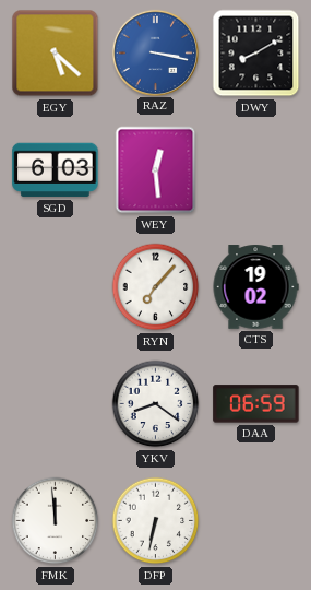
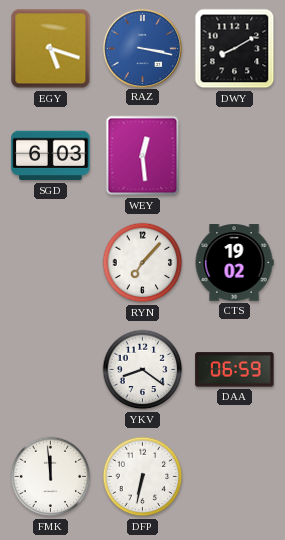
EGY: 5:22 -> 5:18 (51, 49)
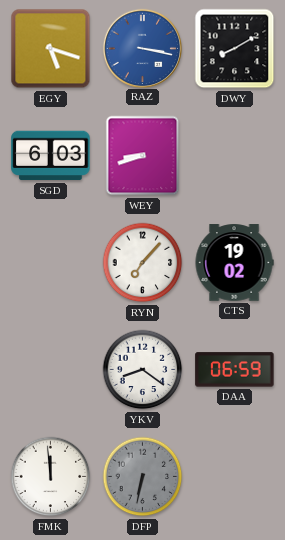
WEY: 12:29 -> 8:42 (143, 156)
DFP dial: white -> grey (143, 477)
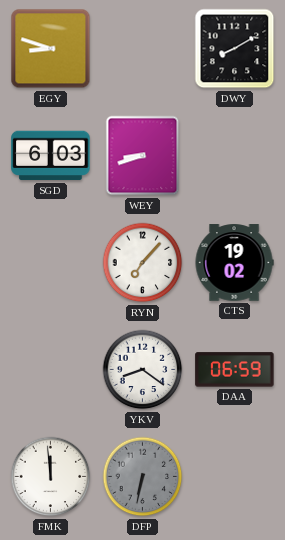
EGY: 5:18 -> 8:48 (51, 49)
RAZ: 3:17 -> none (142, 48)
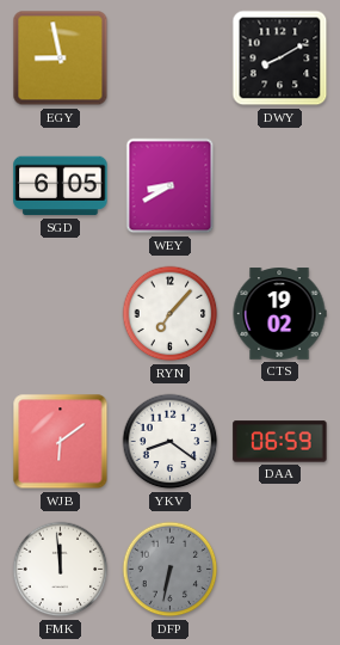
EGY: 8:48 -> 8:58 (61, 59)
SGD: 6:03 -> 6:05 (61, 186)
WEY: 8:42 -> 8:40 (171, 186)
WJB: none -> 6:09 (61, 442)
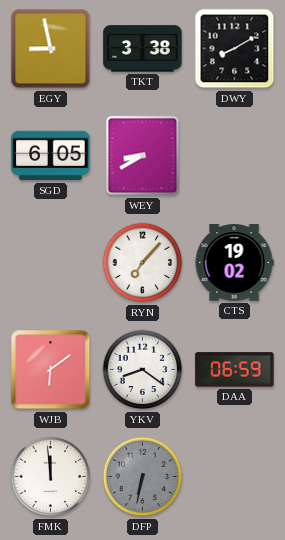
TKT: none -> 3:38 (143, 49)
